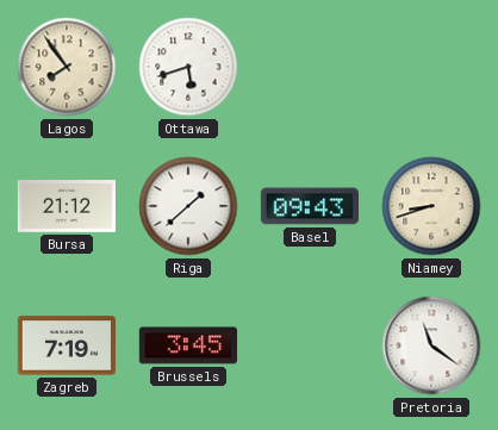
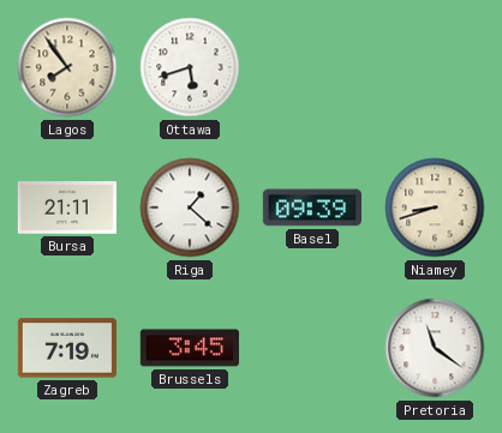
Bursa: 21:12 -> 21:11 (66, 208)
Riga: 1:38 -> 1:22 (190, 208)
Basel: 09:43 -> 09:39 (311, 208)
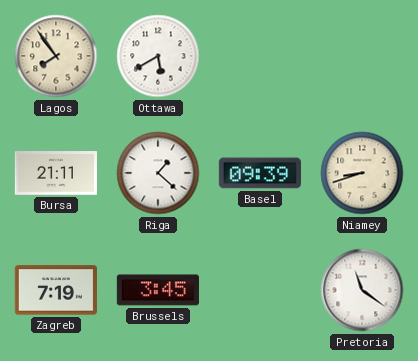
Ottawa: 5:42 -> 5:40 (158, 56)
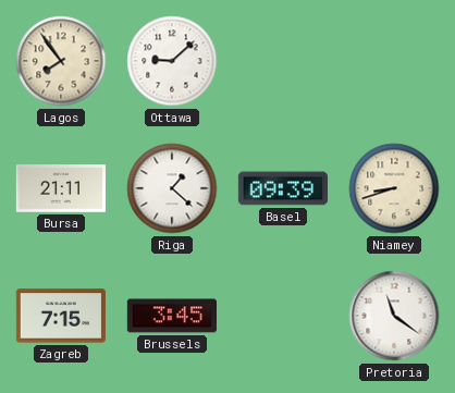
Ottawa: 5:40 -> 9:08 (172, 61)
Zagreb: 7:19 -> 7:15 (61, 316)
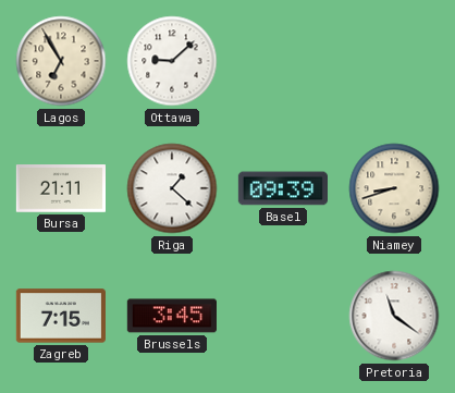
Lagos: 7:54 -> 6:55 (61, 61)
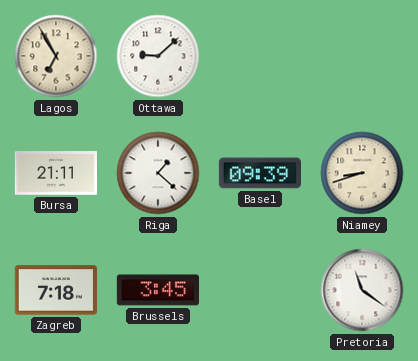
Zagreb: 7:15 -> 7:18 (56, 290)
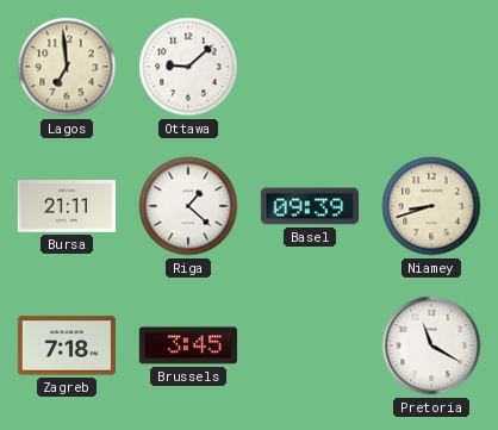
Lagos: 6:55 -> 6:59 (67, 67)
Pretoria: 11:21 -> 11:20 (431, 345)
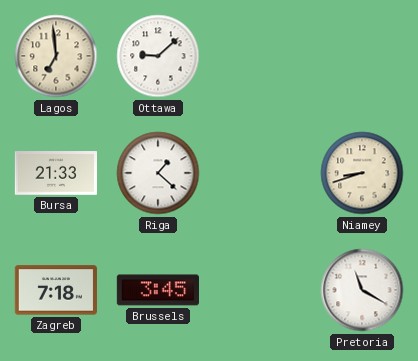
Bursa: 21:11 -> 21:33 (55, 173)
Basel: 09:39 -> none (309, 206)
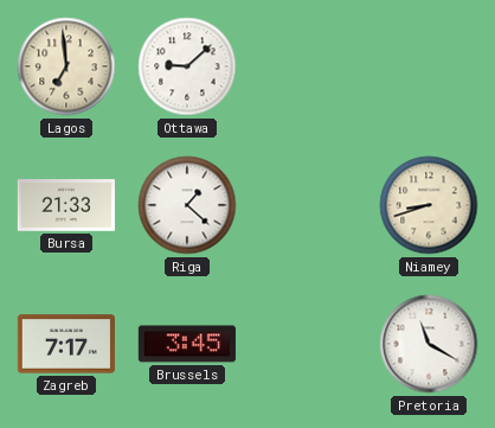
Zagreb: 7:18 -> 7:17 (66, 344)
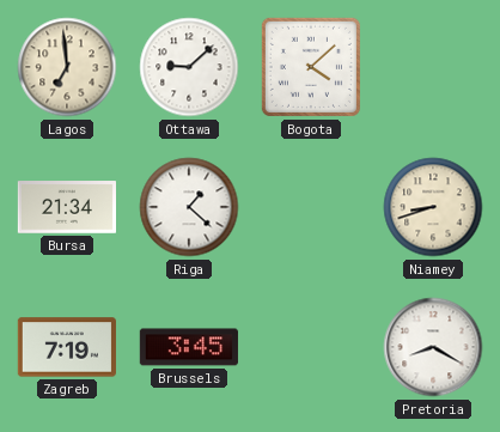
Bogota: none -> 4:08 (311, 67)
Bursa: 21:33 -> 21:34 (66, 207)
Zagreb: 7:17 -> 7:19 (67, 347)
Pretoria: 11:20 -> 8:20 (433, 347)
